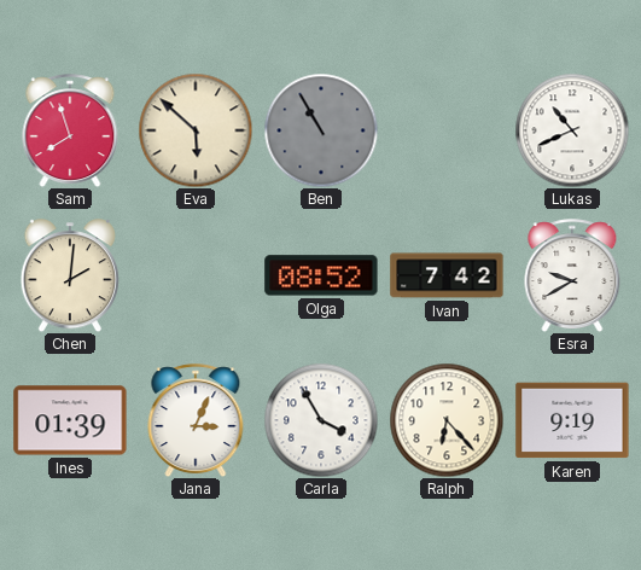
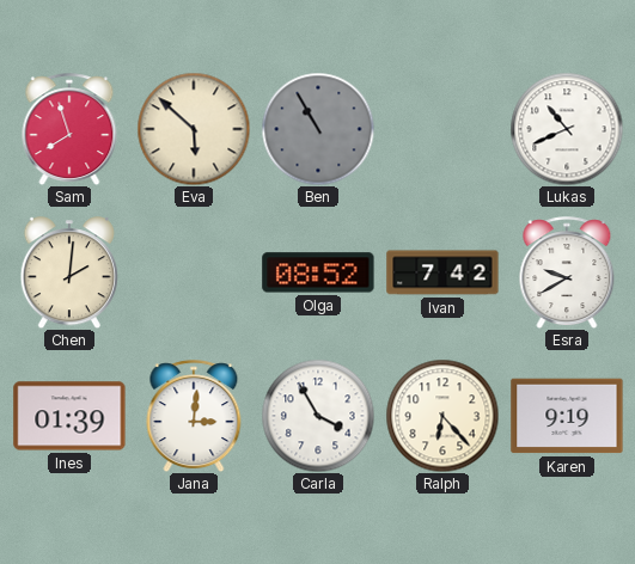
Jana: 3:04 -> 3:01 (194, 416)
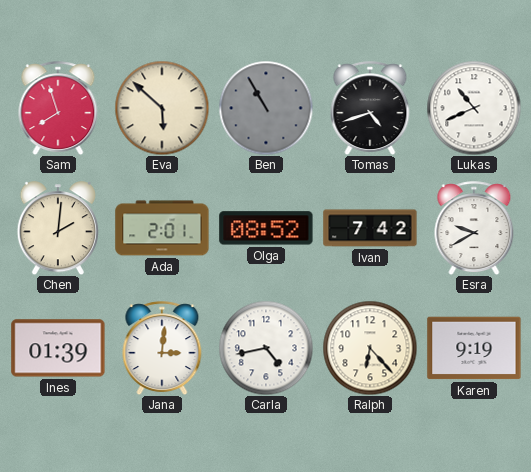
Tomas: none -> 4:42 (370, 108)
Ada: none -> 2:01 (162, 228)
Carla: 3:55 -> 4:43 (266, 348)
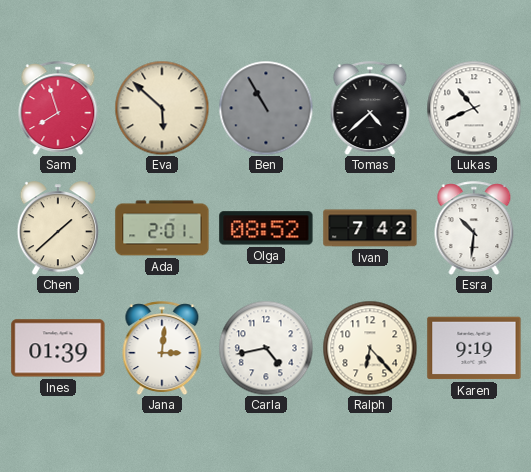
Tomas: 4:42 -> 4:38 (370, 108)
Chen: 2:01 -> 1:38 (58, 228)
Esra: 9:40 -> 10:31 (474, 228)
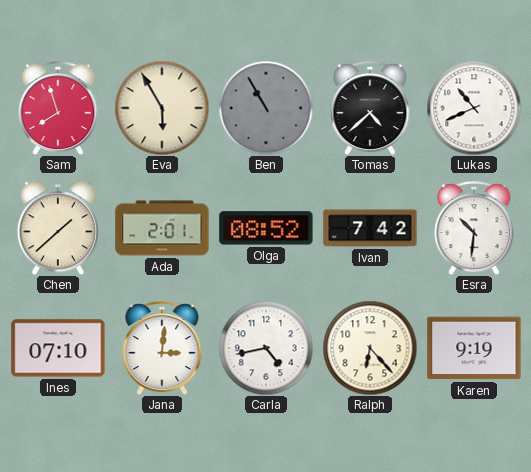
Eva: 5:52 -> 5:55 (162, 108)
Ines: 01:39 -> 07:10 (58, 348)
